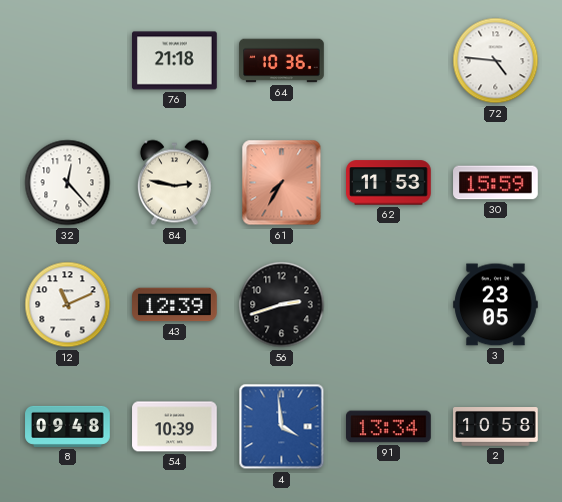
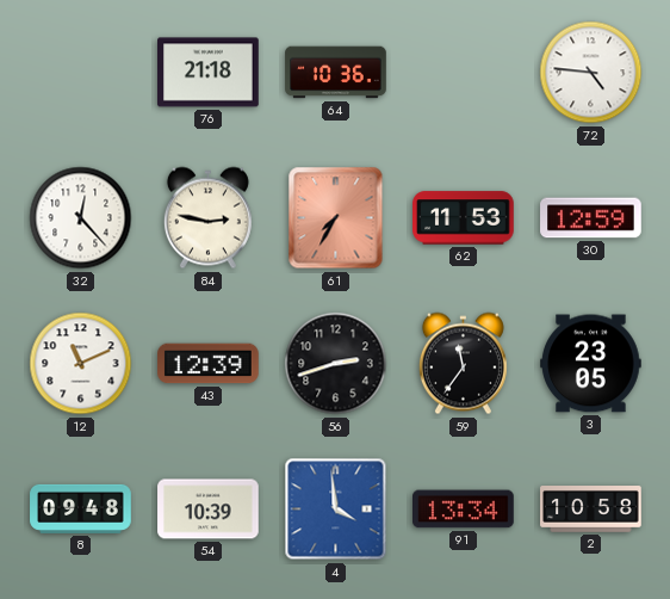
30: 15:59 -> 12:59 (591, 218)
59: none -> 11:36 (463, 364)
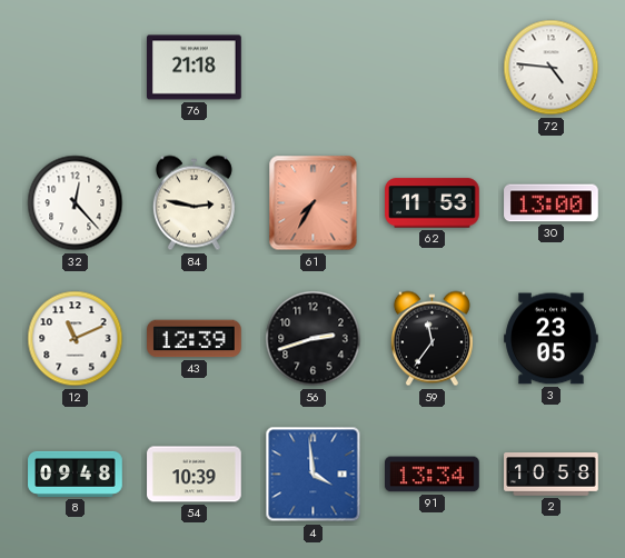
64: 10:36 -> none (336, 73)
30: 12:59 -> 13:00 (552, 203)
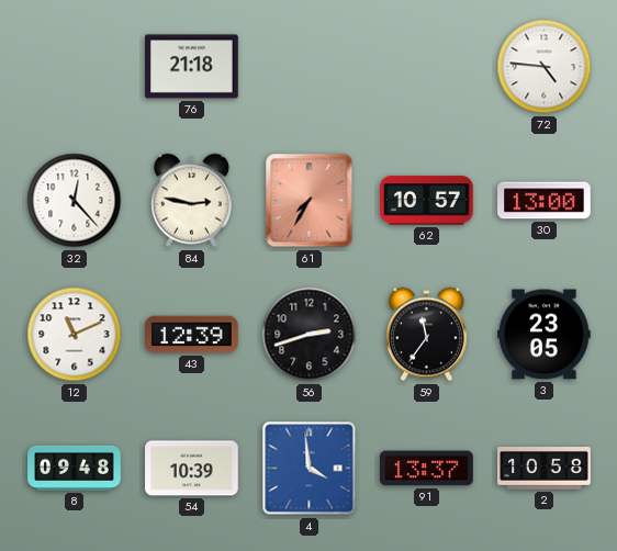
62: 11:53 -> 10:57 (427, 201)
91: 13:34 -> 13:37 (427, 469)
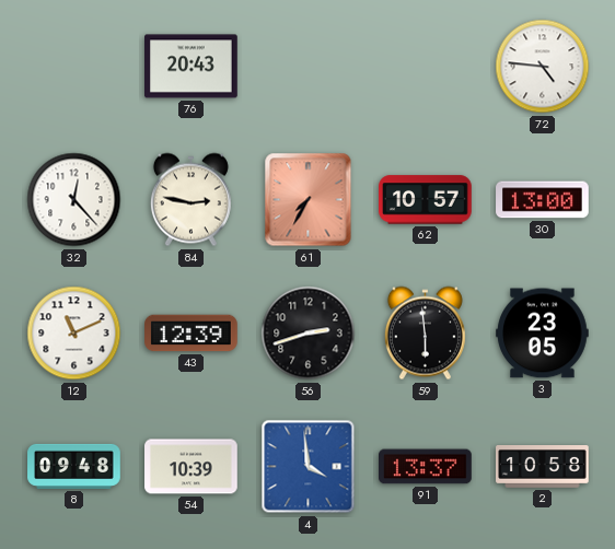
76: 21:18 -> 20:43 (192, 67)
59: 11:36 -> 5:59 (425, 334)
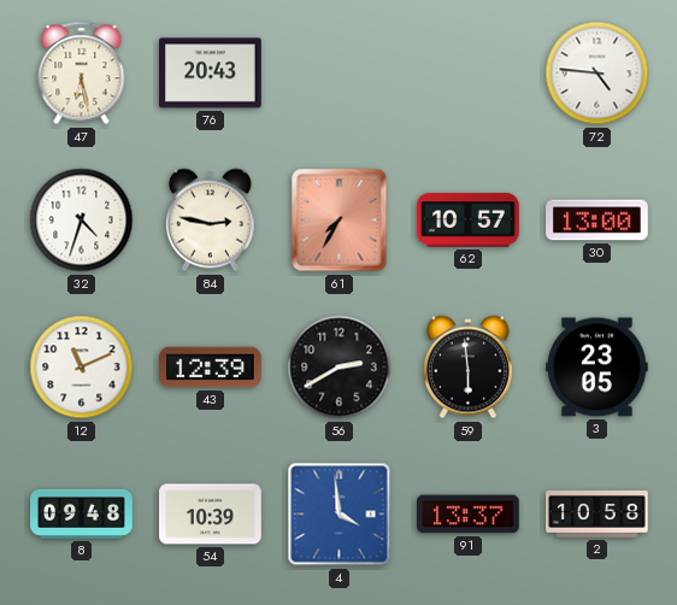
47: none -> 6:28 (82, 74)
32: 12:23 -> 4:33 (82, 221)
56: 2:42 -> 2:40 (340, 368)
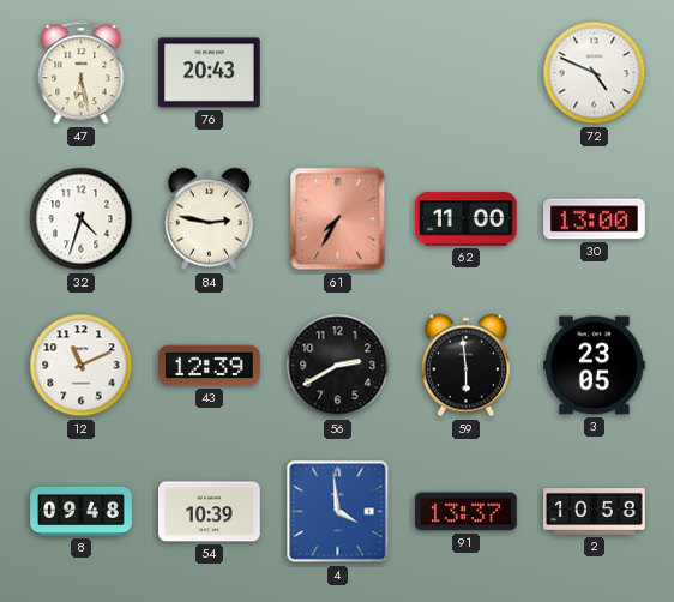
72: 4:46 -> 4:49 (595, 73)
62: 10:57 -> 11:00 (467, 219)
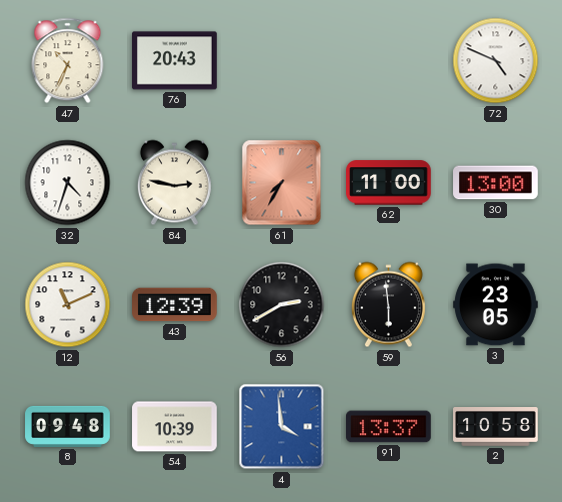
47: 6:28 -> 10:34 (68, 61)
